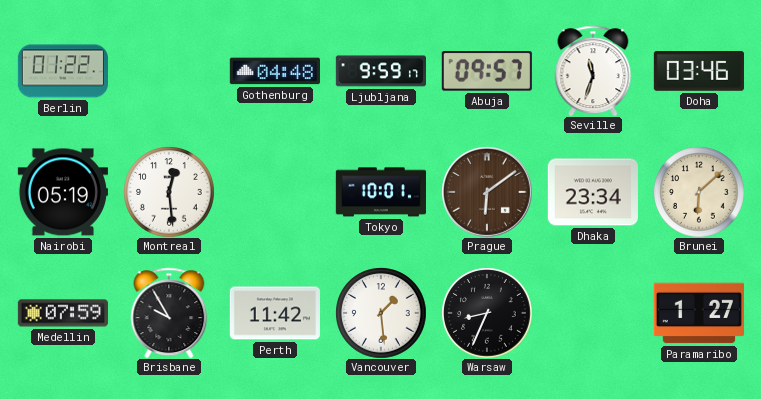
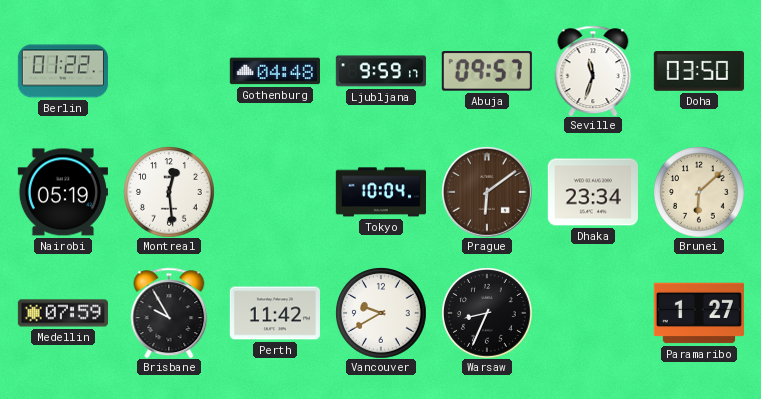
Doha: 03:46 -> 03:50 (699, 72)
Tokyo: 10:01 -> 10:04 (381, 192)
Vancouver: 1:29 -> 9:40 (381, 313)
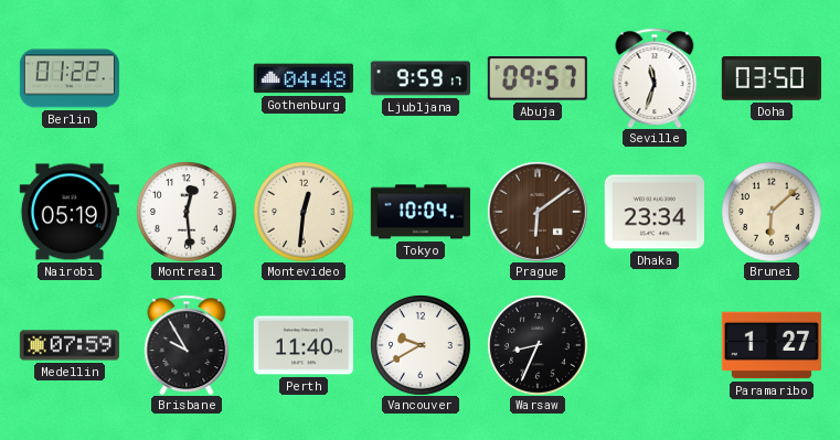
Montevideo: none -> 12:31 (304, 212)
Perth: 11:42 -> 11:40 (304, 345)
